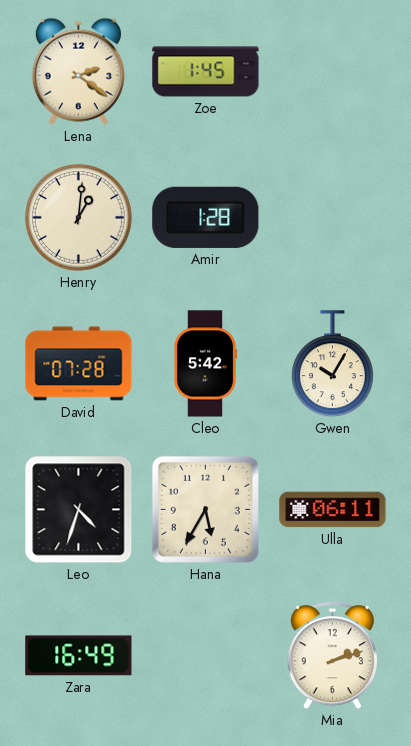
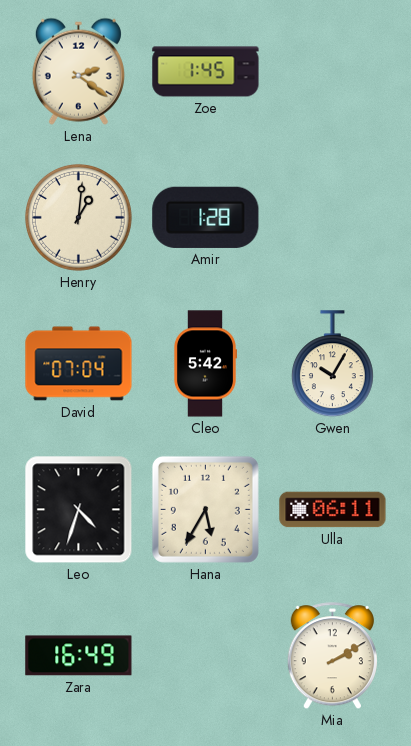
David: 07:28 -> 07:04 (79, 364)
Mia: 2:12 -> 2:10 (332, 656)
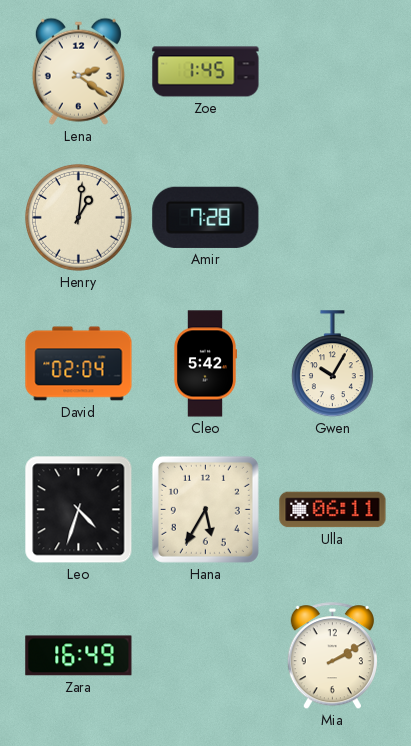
Amir: 1:28 -> 7:28 (206, 217)
David: 07:04 -> 02:04 (79, 364)
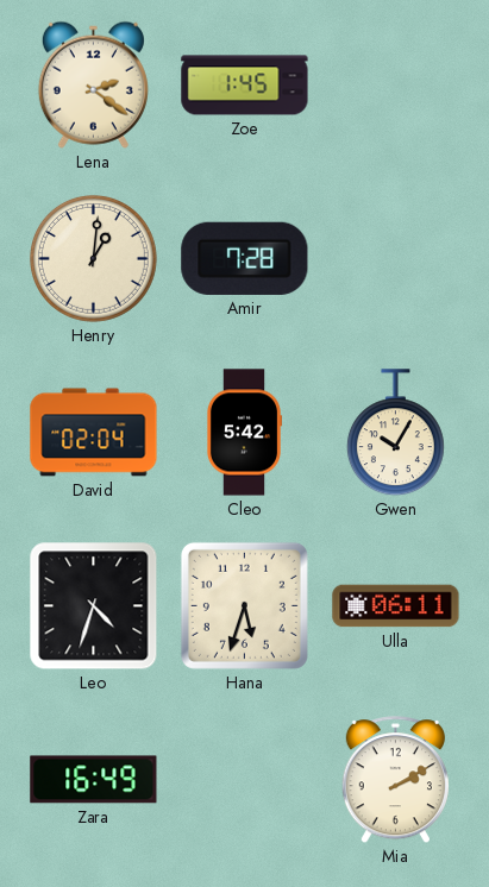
Hana: 5:35 -> 5:33 (244, 605)
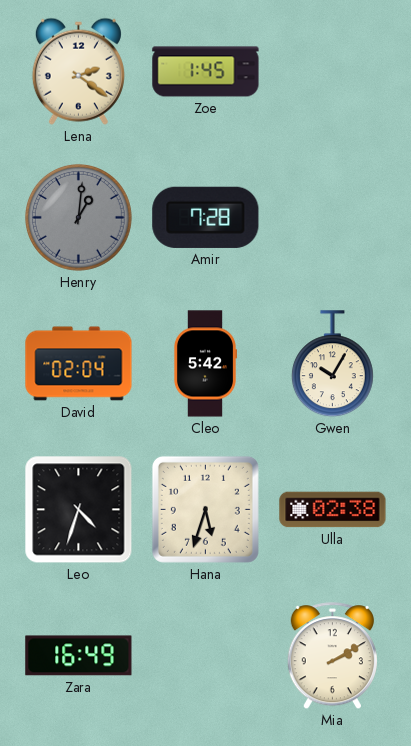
Henry dial: cream -> grey (78, 217)
Ulla: 06:11 -> 02:38 (333, 510)
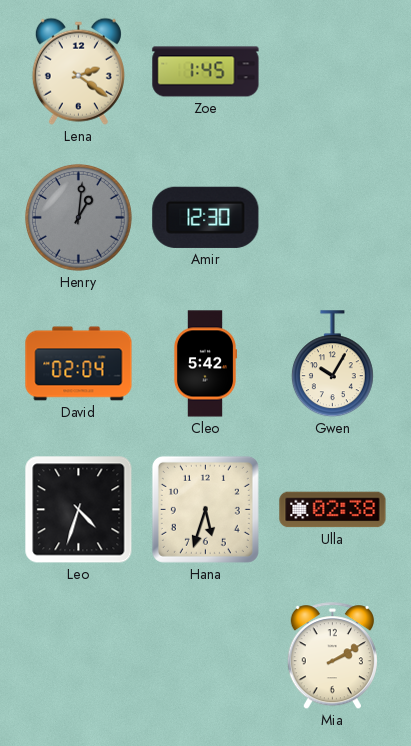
Amir: 7:28 -> 12:30 (206, 217)
Zara: 16:49 -> none (79, 656)
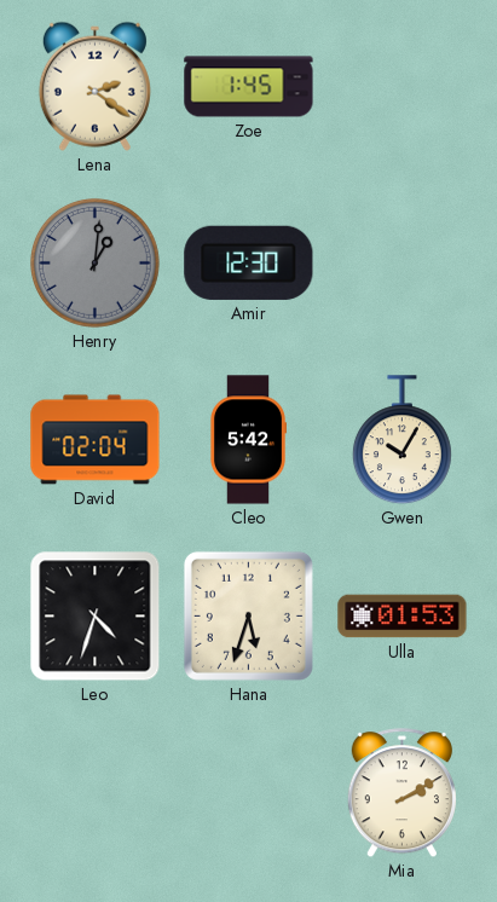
Ulla: 02:38 -> 01:53 (403, 617)
